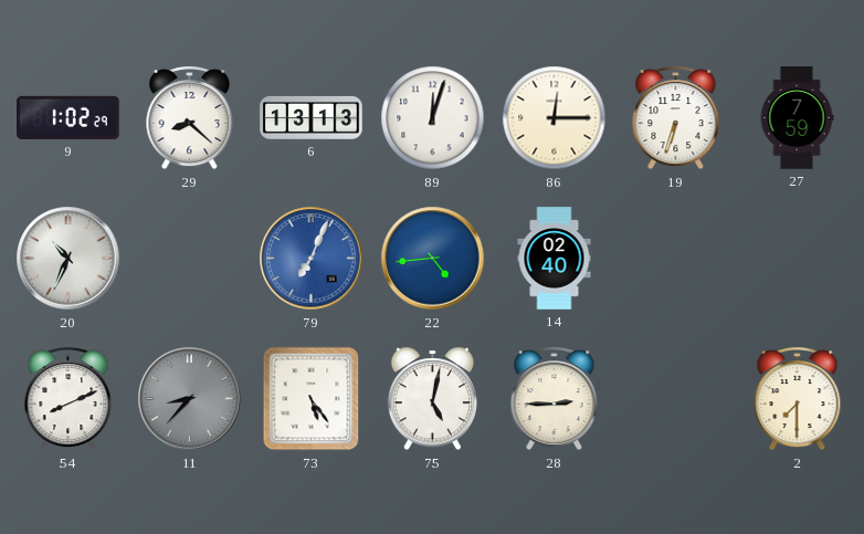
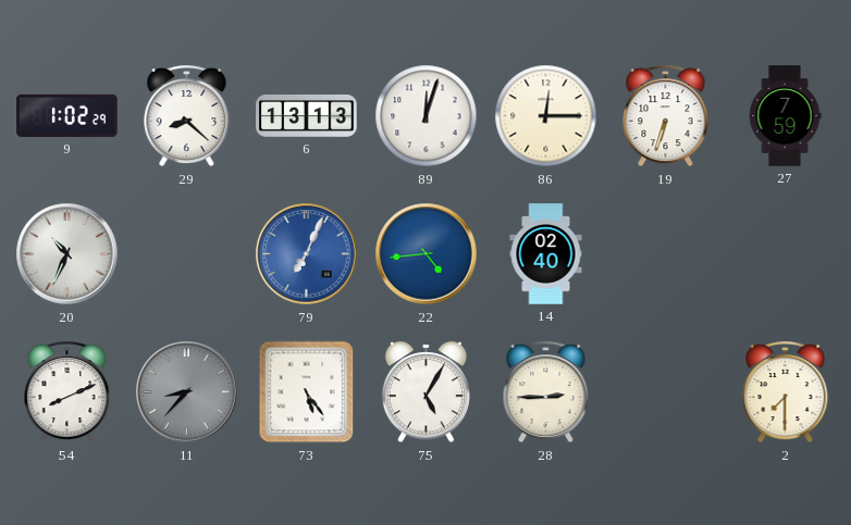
75: 5:02 -> 5:05 (425, 392)
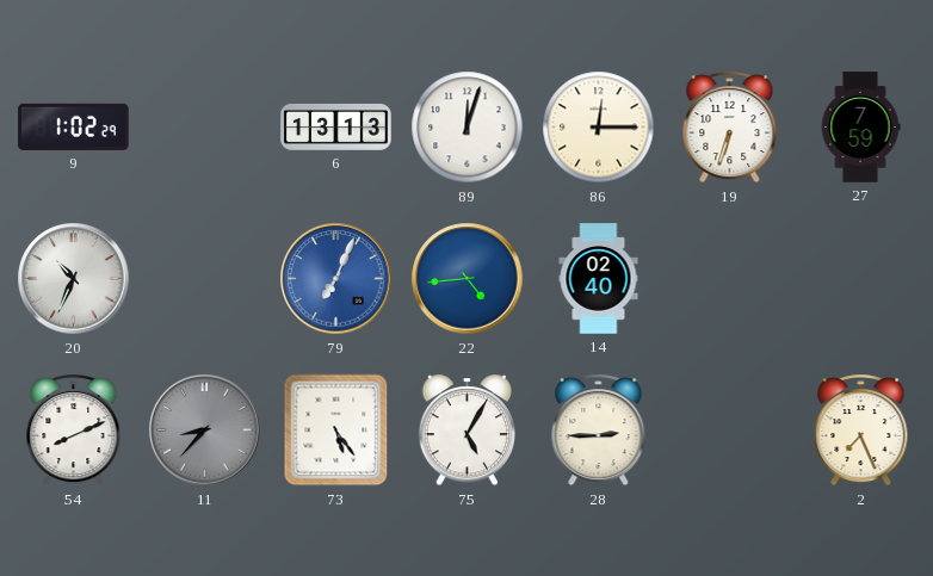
29: 8:22 -> none (187, 116)
2: 7:30 -> 7:26 (861, 431)
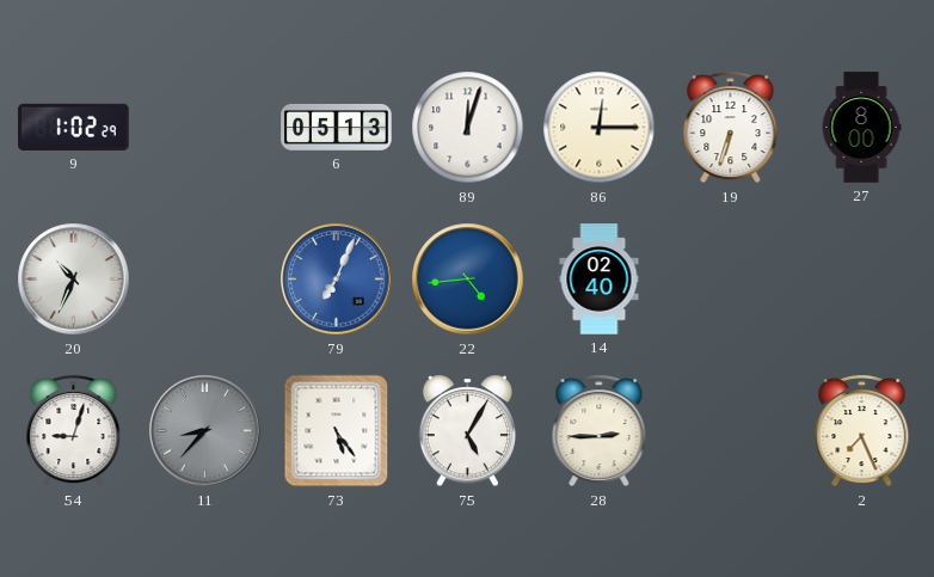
6: 13:13 -> 05:13 (337, 127)
27: 7:59 -> 8:00 (861, 128)
54: 8:11 -> 9:03 (74, 431)
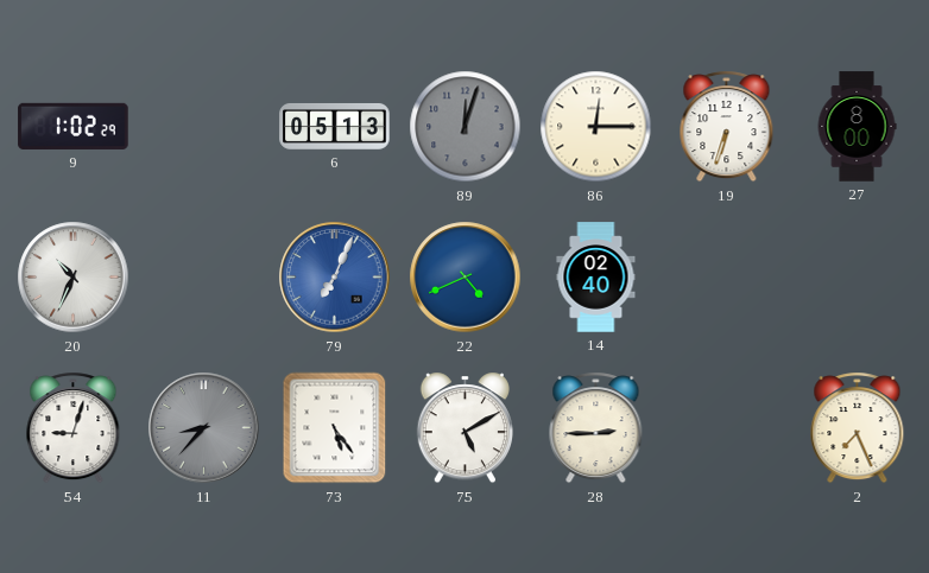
89 dial: white -> grey (466, 127)
22: 4:44 -> 4:41 (466, 278)
75: 5:05 -> 5:10 (464, 428)
